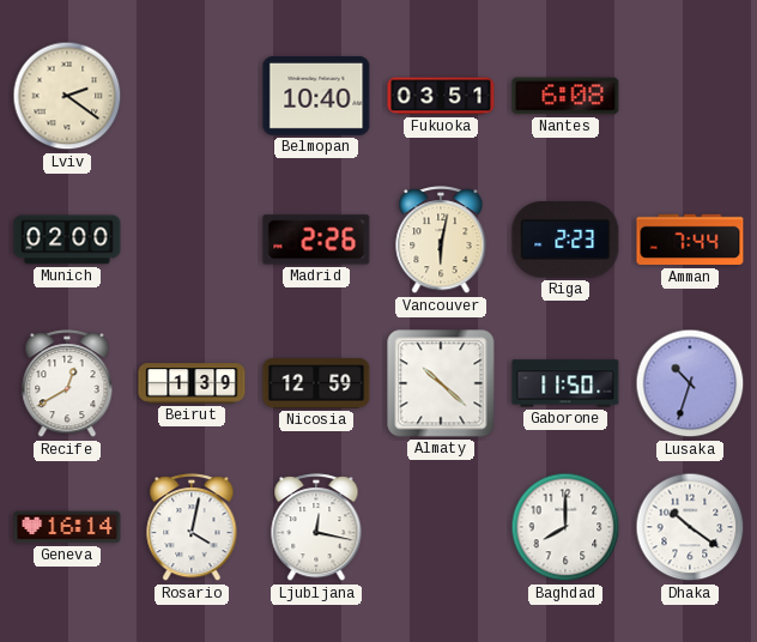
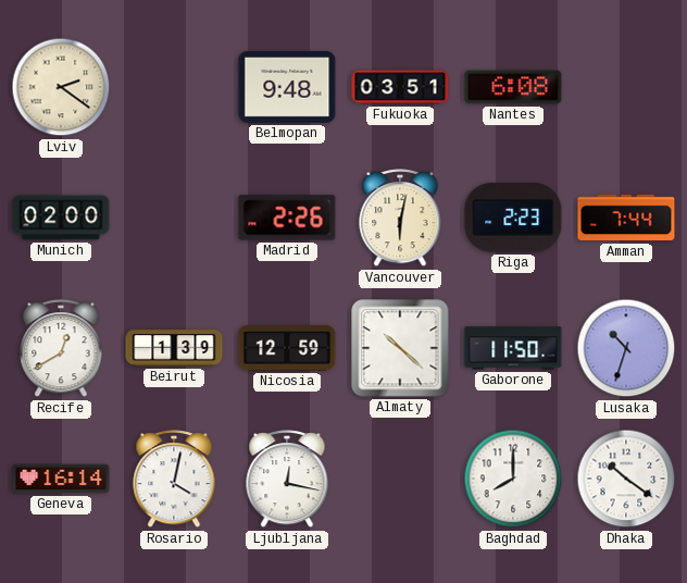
Belmopan: 10:40 -> 9:48 (287, 87)
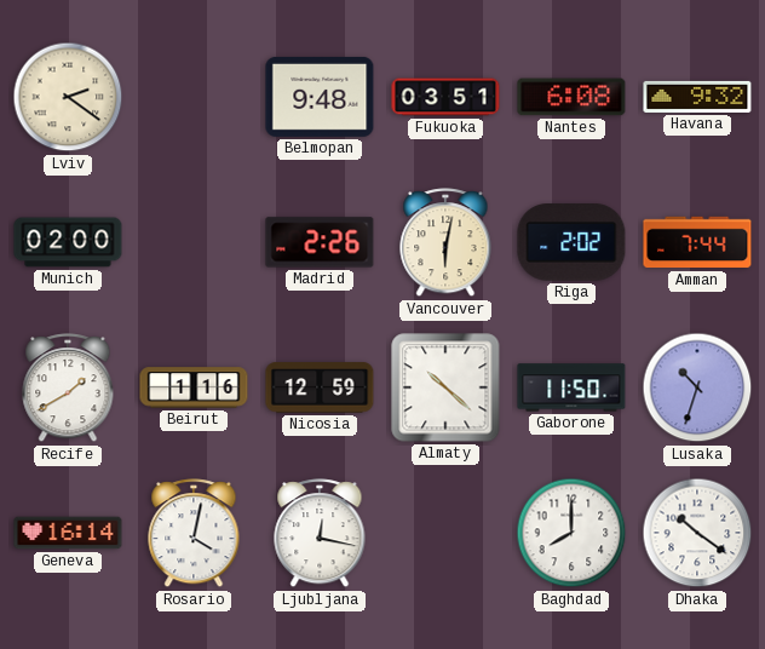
Havana: none -> 9:32 (697, 97)
Riga: 2:23 -> 2:02 (571, 242)
Recife: 12:40 -> 1:40 (68, 389)
Beirut: 1:39 -> 1:16 (194, 387)
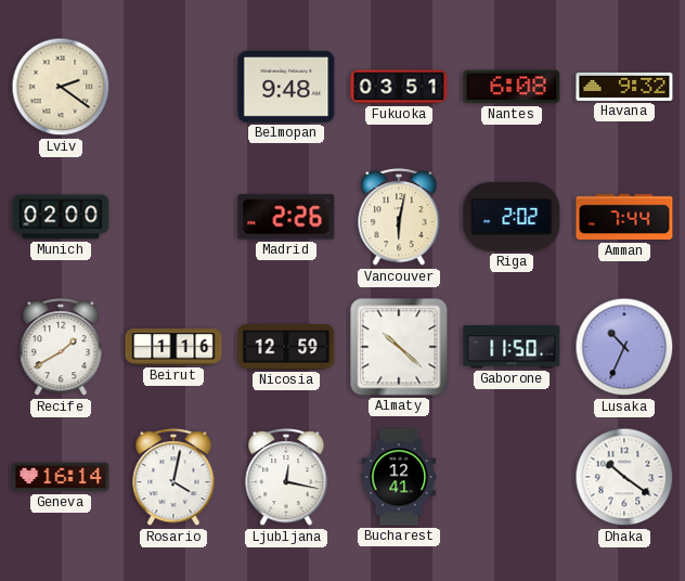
Lusaka: 10:33 -> 10:34 (624, 347)
Bucharest: none -> 12:41 (399, 477)
Baghdad: 8:00 -> none (571, 533)
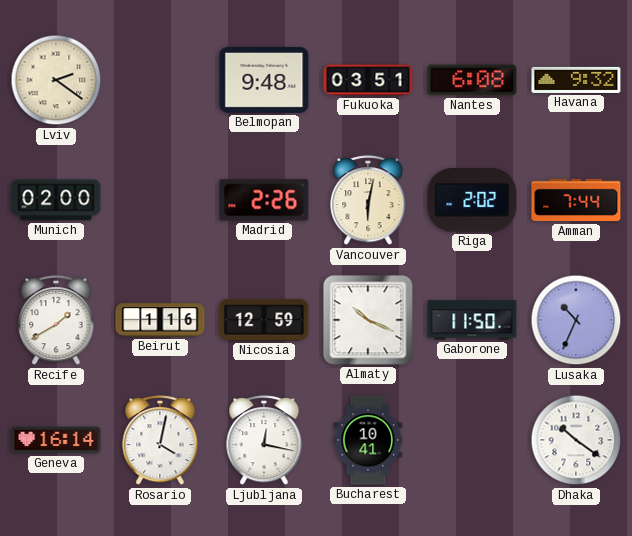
Almaty: 10:22 -> 10:19 (368, 320)
Bucharest: 12:41 -> 10:41 (368, 440)
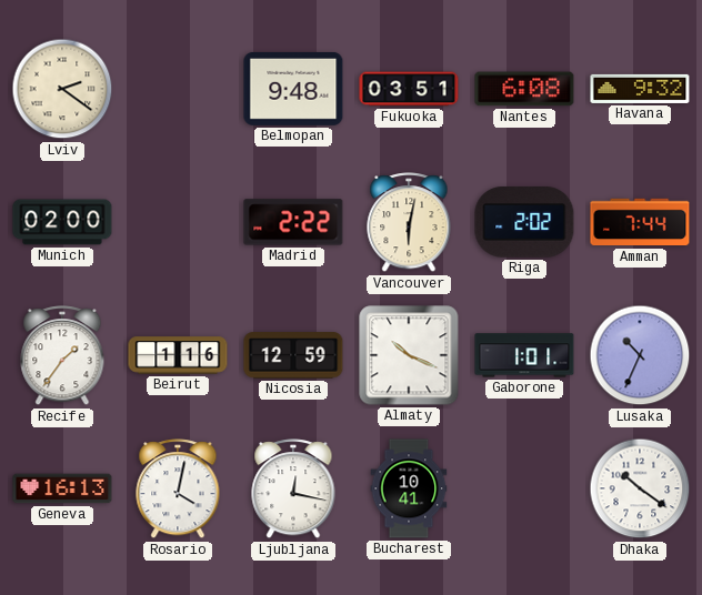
Madrid: 2:26 -> 2:22 (293, 222)
Recife: 1:40 -> 1:36 (62, 356)
Gaborone: 11:50 -> 1:01 (524, 355)
Geneva: 16:14 -> 16:13 (62, 488)
